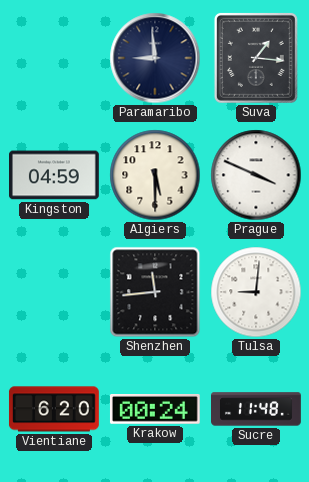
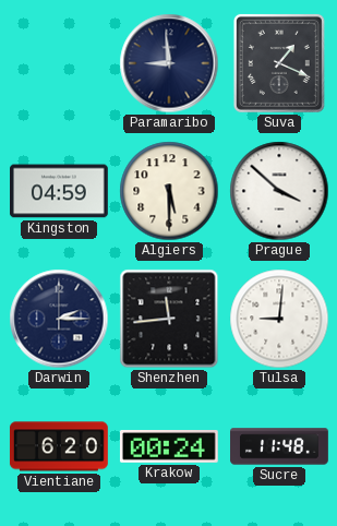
Suva: 1:16 -> 1:19 (279, 63)
Prague: 3:49 -> 3:52 (279, 191)
Darwin: none -> 2:15 (59, 319)
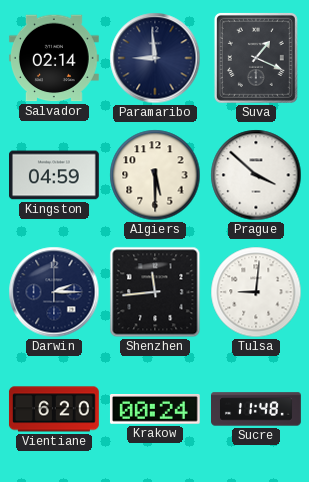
Salvador: none -> 02:14 (54, 58)
